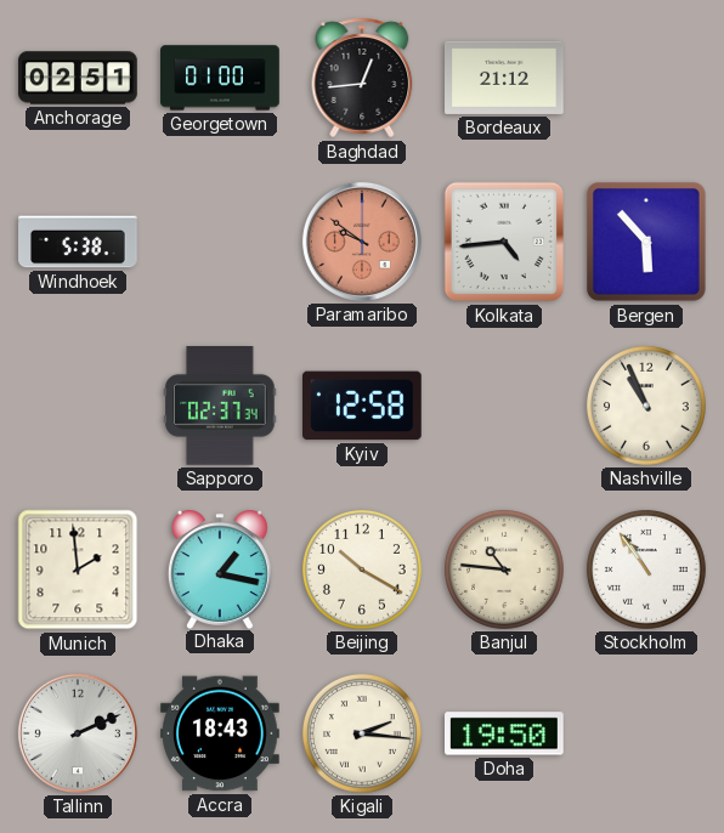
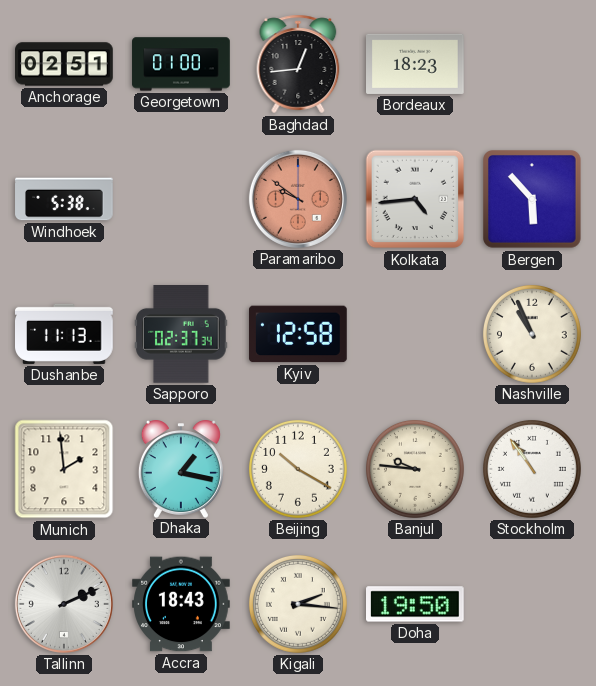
Bordeaux: 21:12 -> 18:23 (416, 64)
Dushanbe: none -> 11:13 (65, 334)
Banjul: 10:46 -> 9:46 (415, 469)
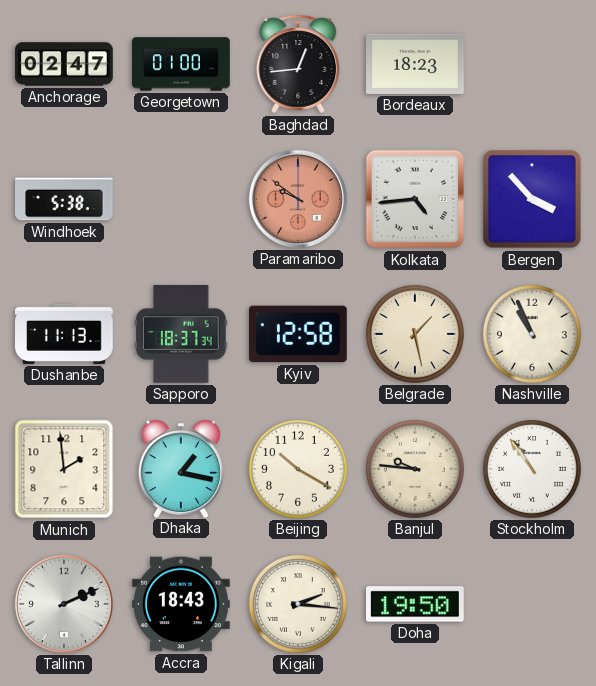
Anchorage: 02:51 -> 02:47 (64, 64)
Bergen: 5:53 -> 3:53 (533, 200)
Sapporo: 02:37 -> 18:37 (181, 335)
Belgrade: none -> 1:28 (415, 334)
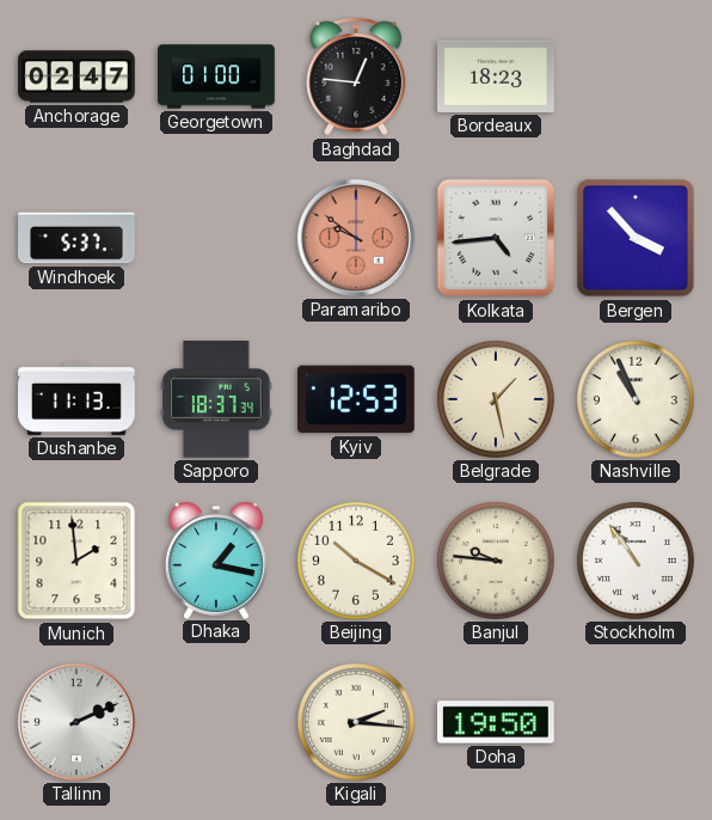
Baghdad: 12:44 -> 12:46 (356, 77)
Windhoek: 5:38 -> 5:37 (76, 238)
Kyiv: 12:58 -> 12:53 (357, 399)
Accra: 18:43 -> none (182, 604)
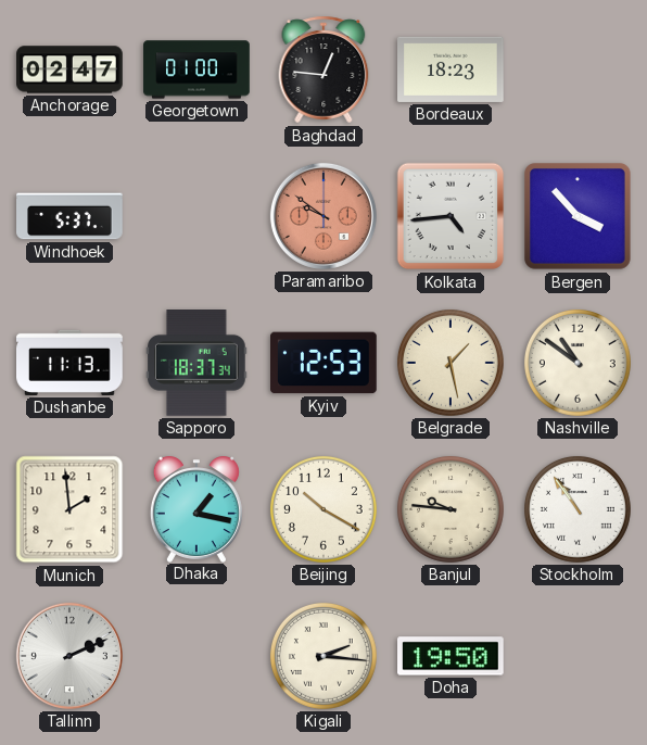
Nashville: 10:56 -> 10:51 (578, 363)
